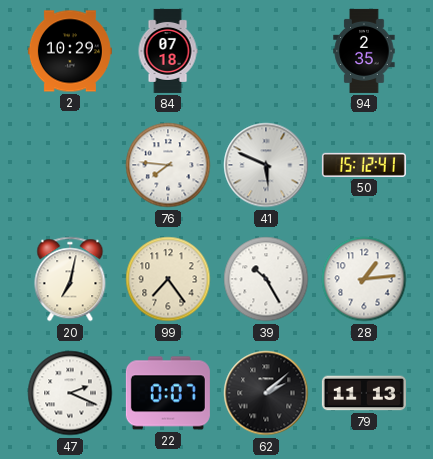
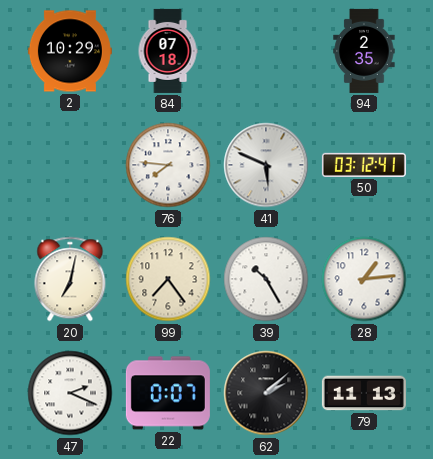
50: 15:12 -> 03:12 (364, 165)
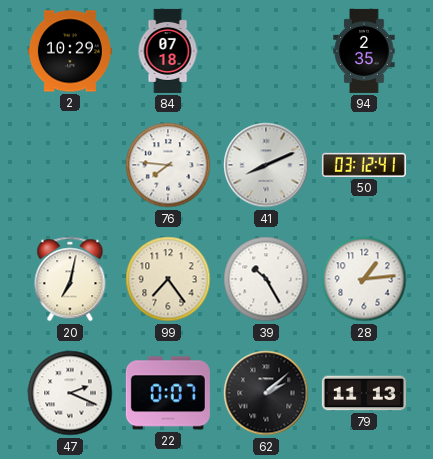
41: 5:49 -> 8:11 (266, 165)
